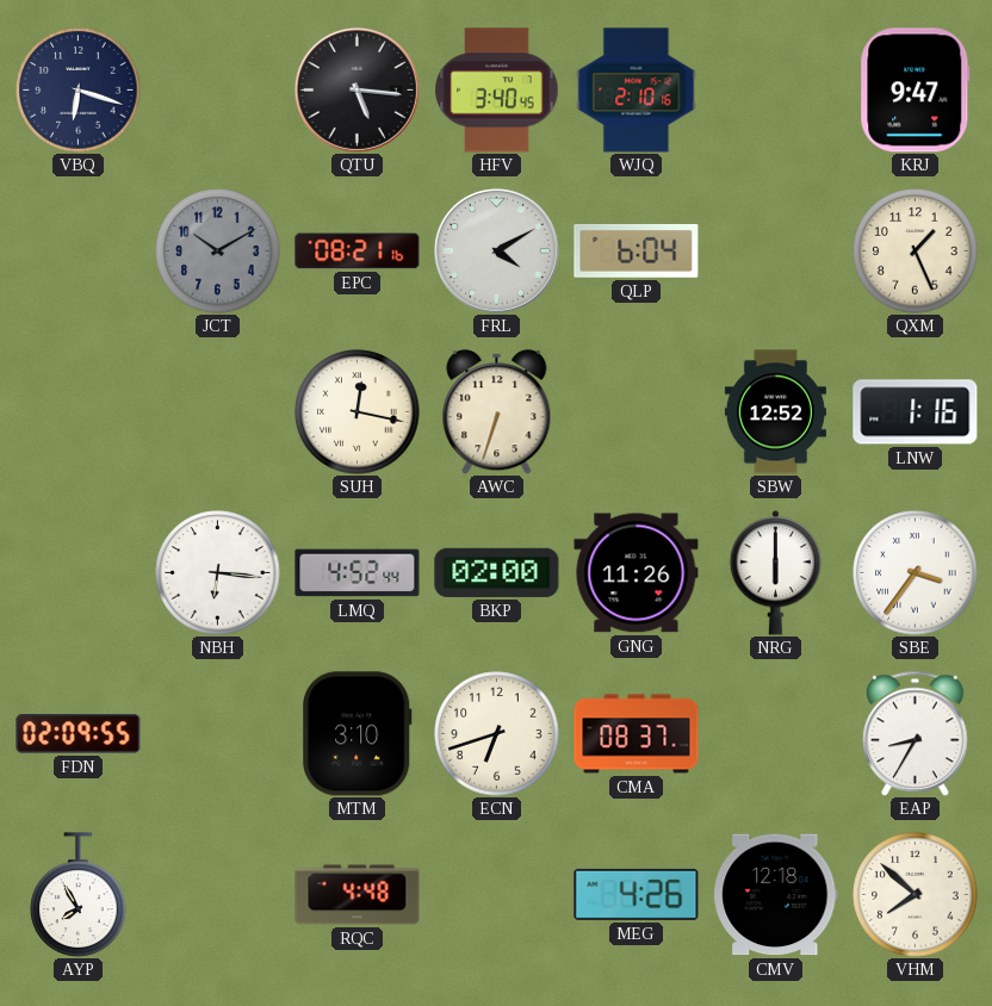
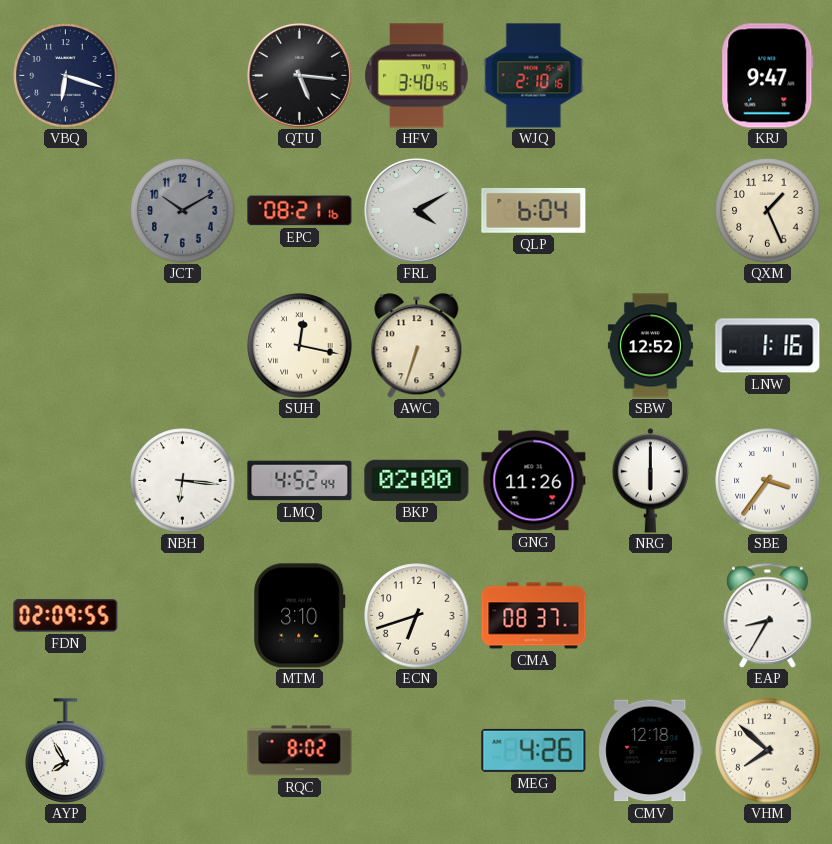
RQC: 4:48 -> 8:02 (300, 751)
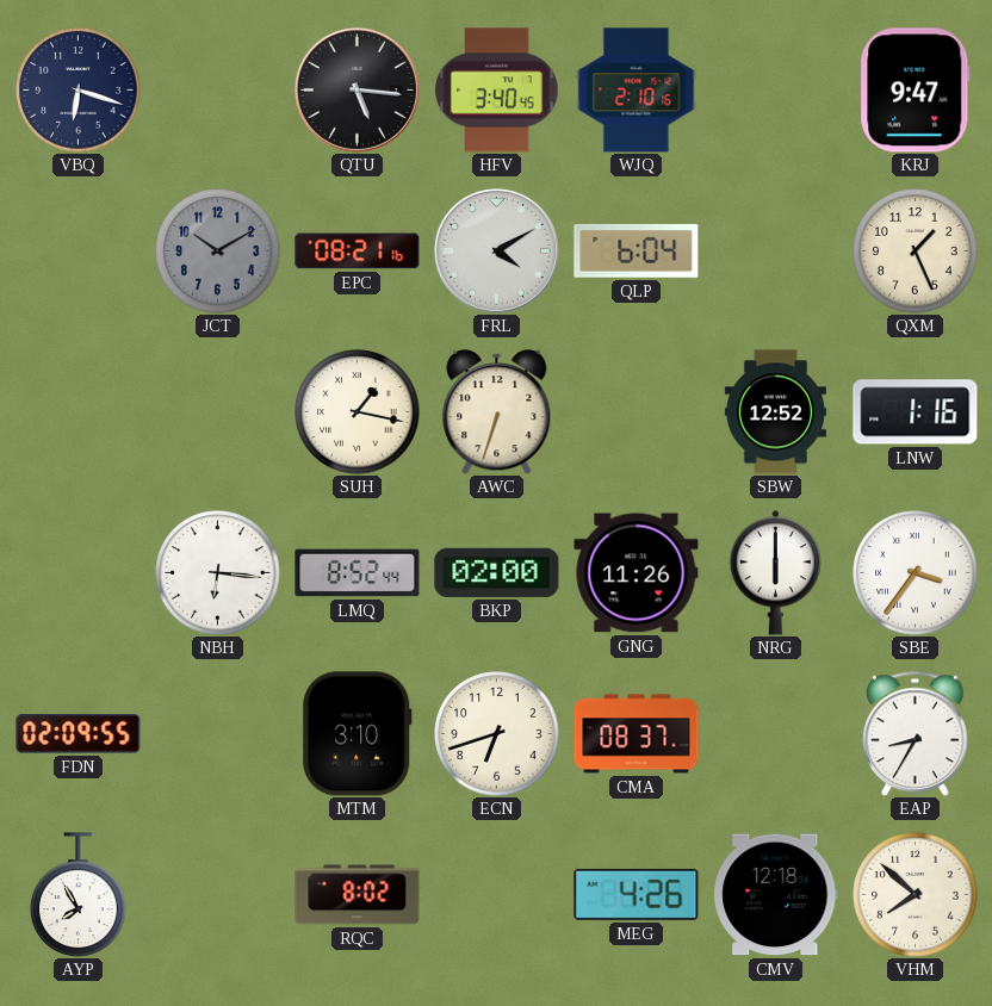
SUH: 12:17 -> 1:17 (358, 412)
LMQ: 4:52 -> 8:52 (358, 573)
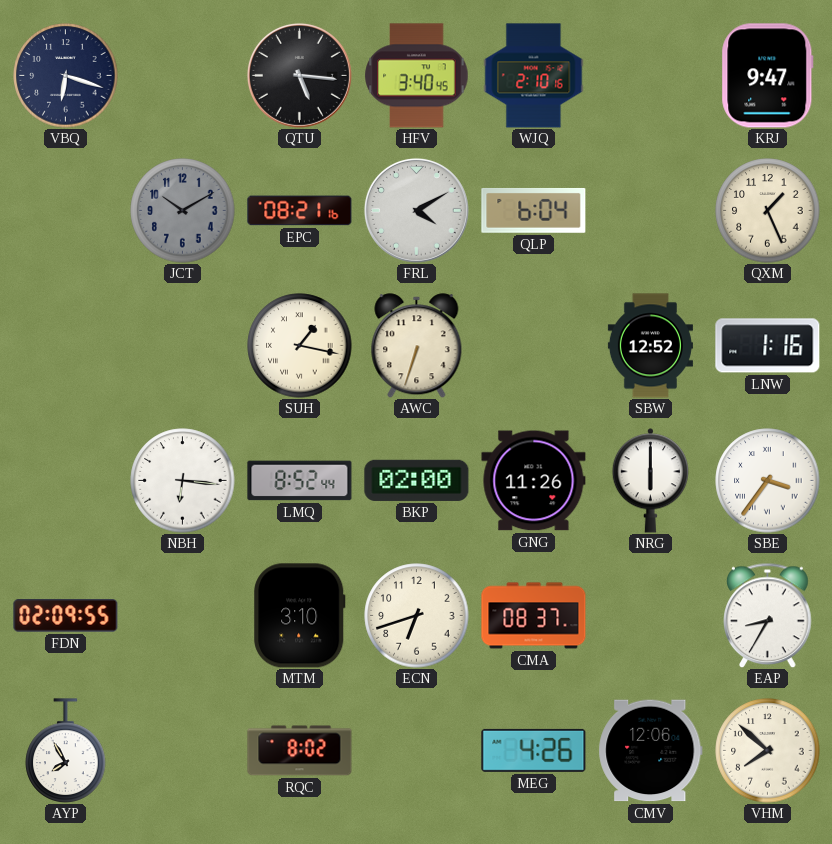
CMV: 12:18 -> 12:06 (651, 751)
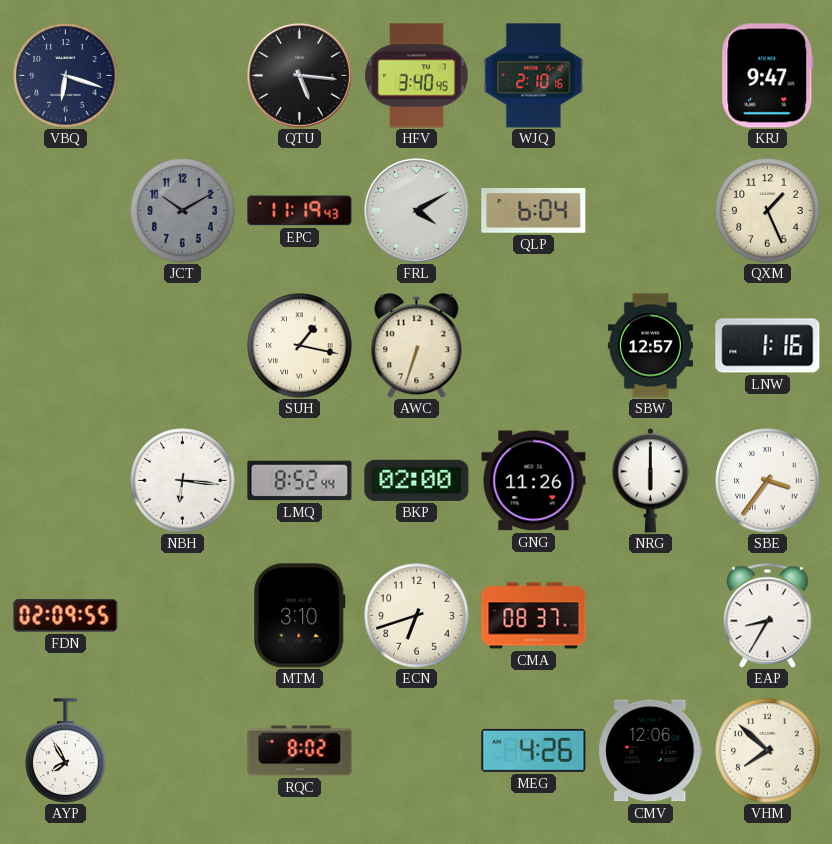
EPC: 08:21 -> 11:19 (300, 211)
SBW: 12:52 -> 12:57 (650, 346)
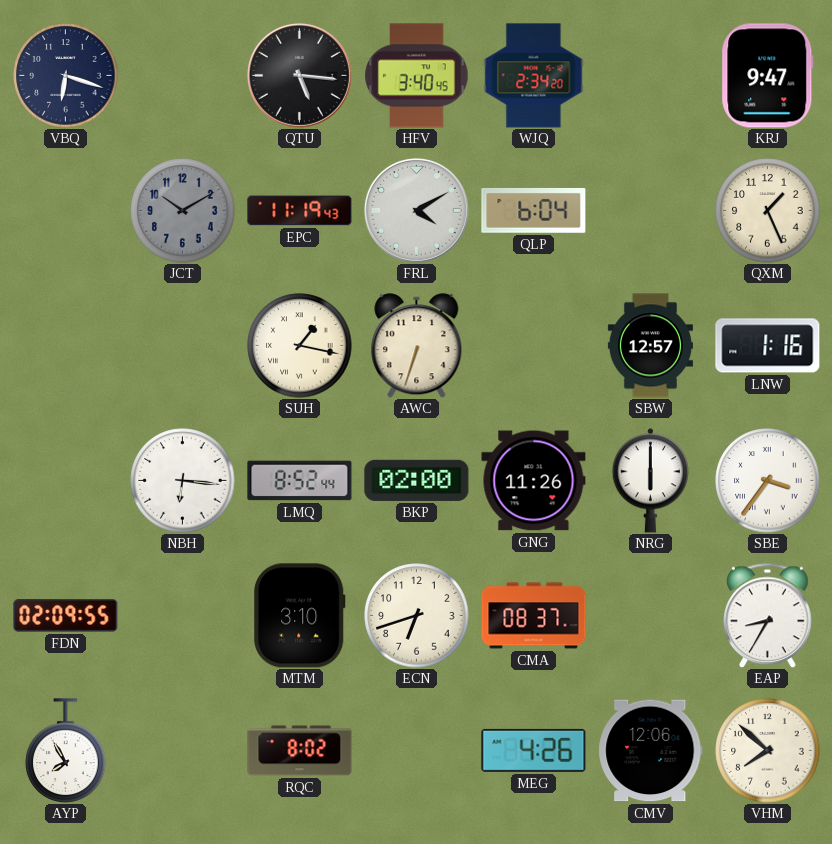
WJQ: 2:10 -> 2:34 (534, 76)
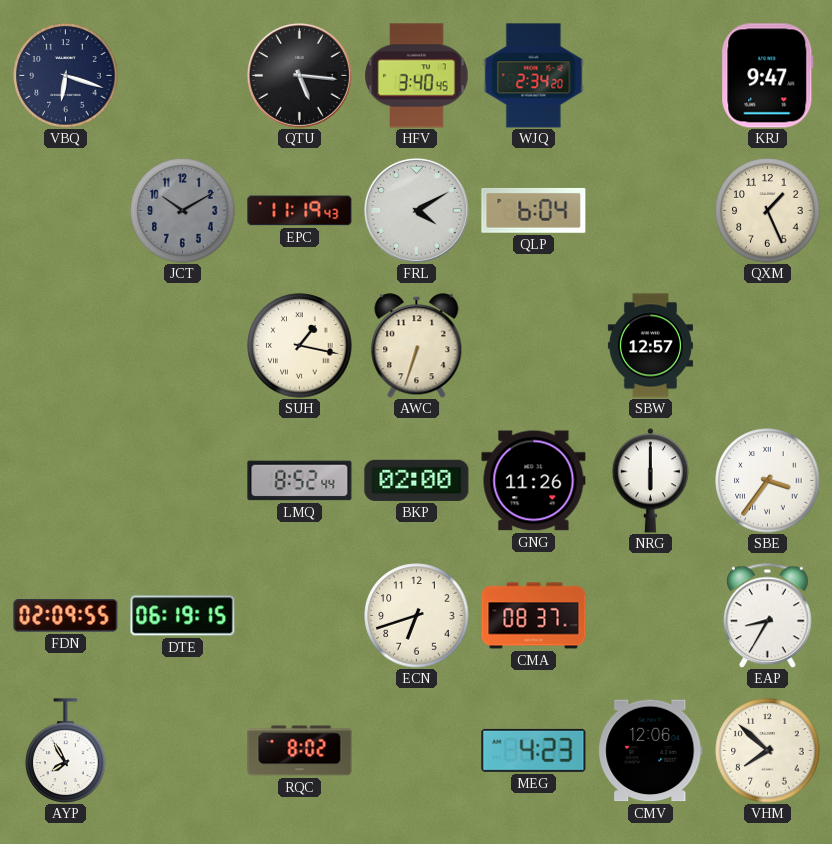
LNW: 1:16 -> none (768, 346)
NBH: 6:16 -> none (183, 481)
DTE: none -> 06:19 (183, 616)
MTM: 3:10 -> none (300, 616)
MEG: 4:26 -> 4:23 (534, 750)
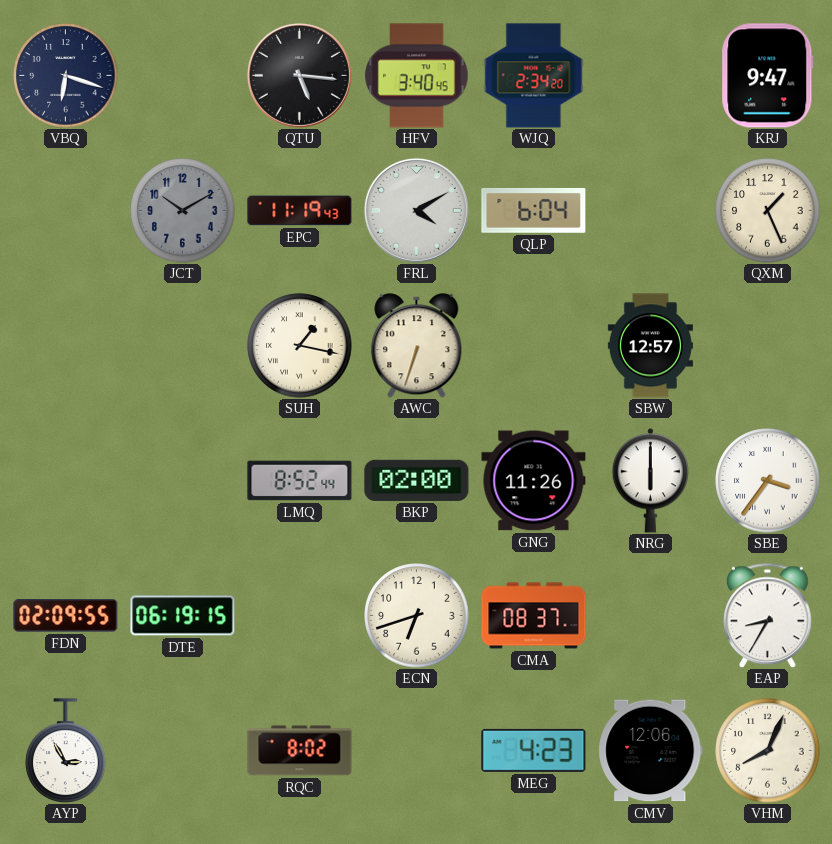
AYP: 7:55 -> 2:55 (66, 751)
VHM: 7:52 -> 8:04 (768, 751)
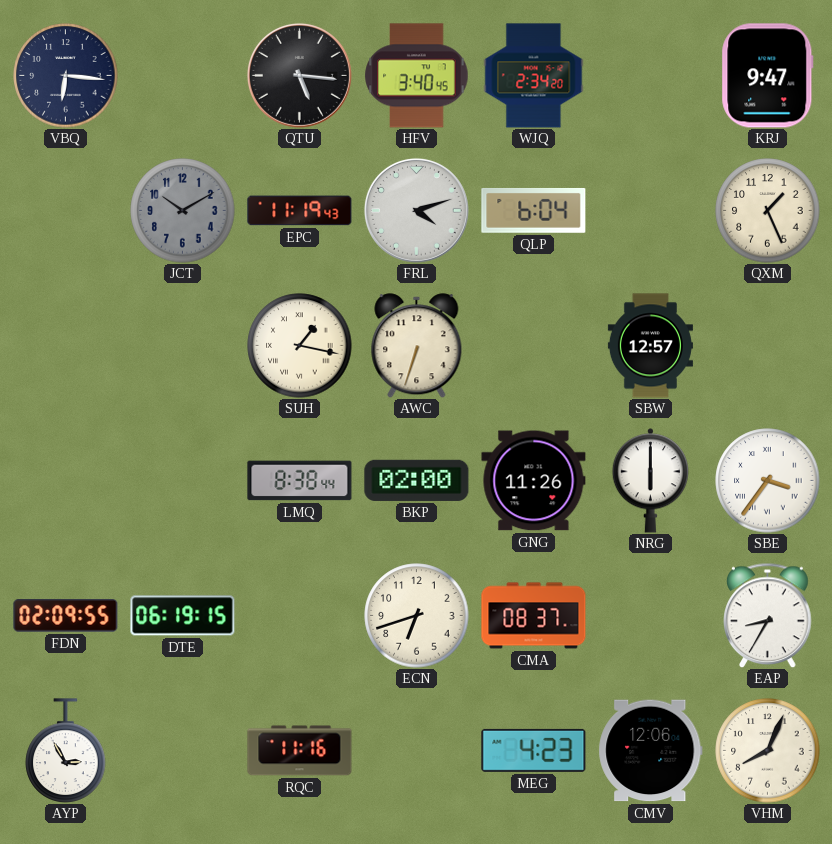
VBQ: 6:18 -> 6:16 (66, 76)
FRL: 4:10 -> 4:12 (416, 210)
LMQ: 8:52 -> 8:38 (300, 481)
RQC: 8:02 -> 11:16 (300, 751)
